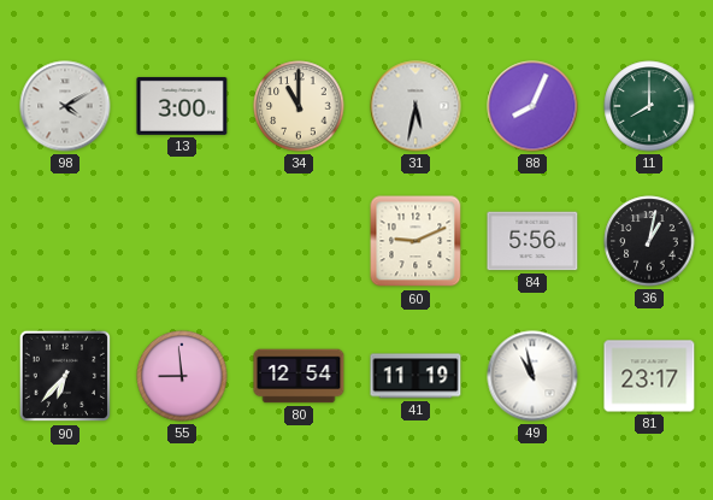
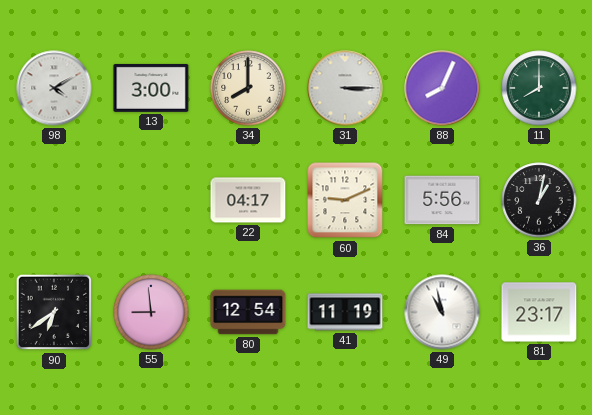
34: 11:00 -> 8:00 (248, 88)
31: 5:32 -> 3:15 (345, 88)
22: none -> 04:17 (248, 200)
90: 6:37 -> 6:39 (54, 312)
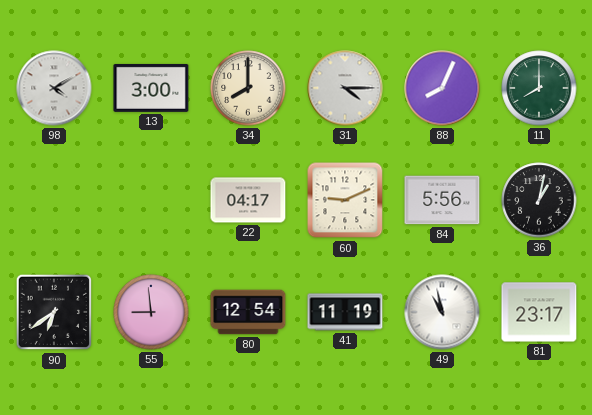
31: 3:15 -> 4:15 (345, 88)
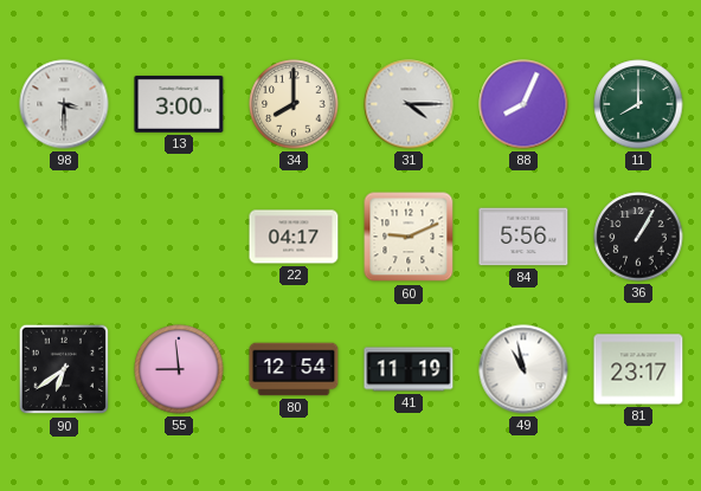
98: 4:10 -> 3:30 (64, 104)
36: 1:02 -> 1:05 (638, 237)
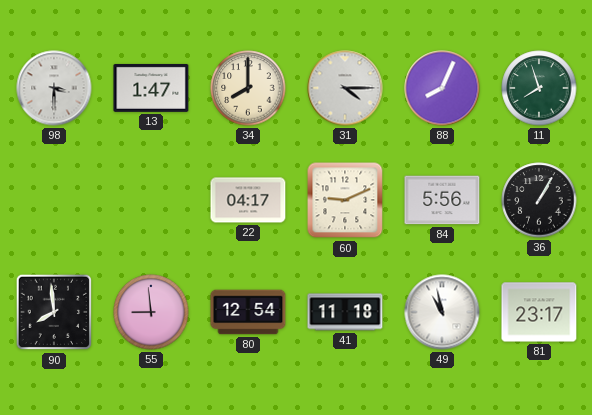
13: 3:00 -> 1:47 (151, 88)
11: 8:00 -> 7:57 (539, 88)
90: 6:39 -> 7:59 (54, 312)
41: 11:19 -> 11:18 (345, 312)
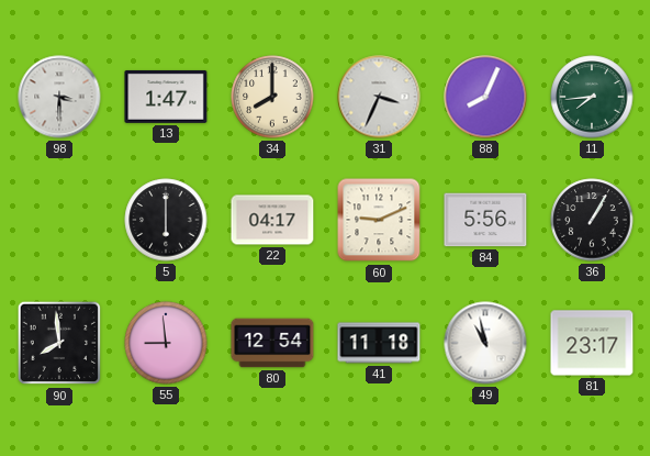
31: 4:15 -> 3:34 (379, 97)
11: 7:57 -> 7:44 (592, 97)
5: none -> 6:00 (166, 220)
